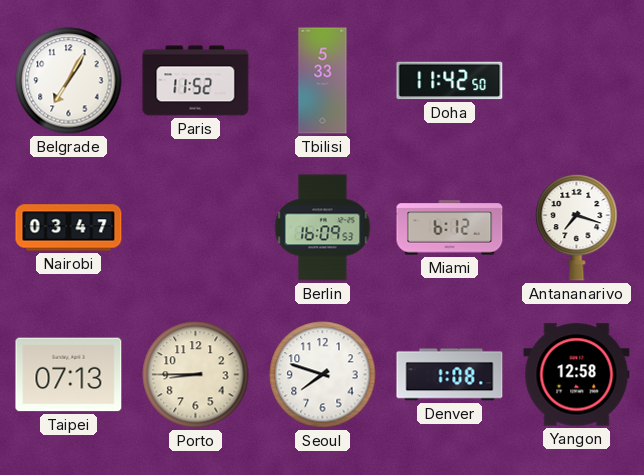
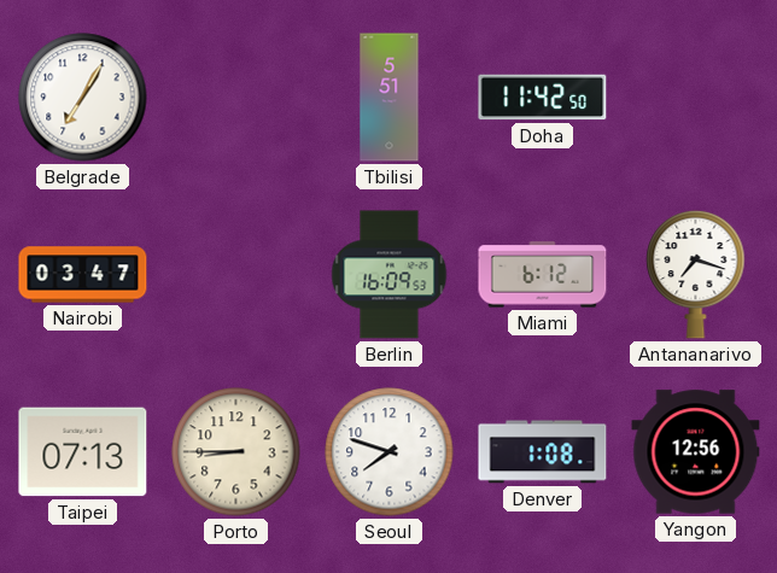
Paris: 11:52 -> none (196, 81)
Tbilisi: 5:33 -> 5:51 (390, 98)
Yangon: 12:58 -> 12:56 (696, 452)
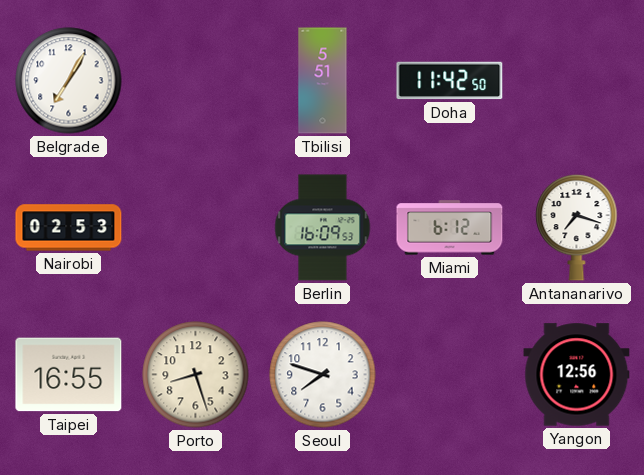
Nairobi: 03:47 -> 02:53 (69, 228)
Taipei: 07:13 -> 16:55 (69, 375)
Porto: 8:45 -> 8:27 (196, 375)
Denver: 1:08 -> none (543, 452)
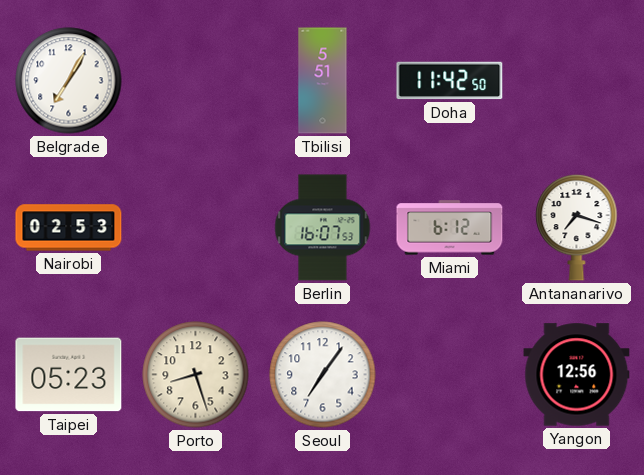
Berlin: 16:09 -> 16:07 (323, 228)
Taipei: 16:55 -> 05:23 (69, 375)
Seoul: 7:48 -> 7:06 (323, 375)
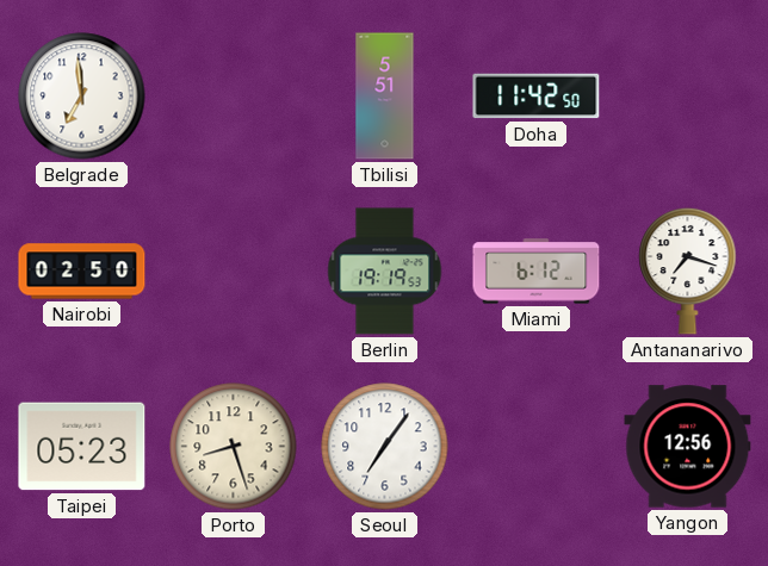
Belgrade: 7:05 -> 6:59 (82, 97)
Nairobi: 02:53 -> 02:50 (82, 272)
Berlin: 16:07 -> 19:19 (385, 272)
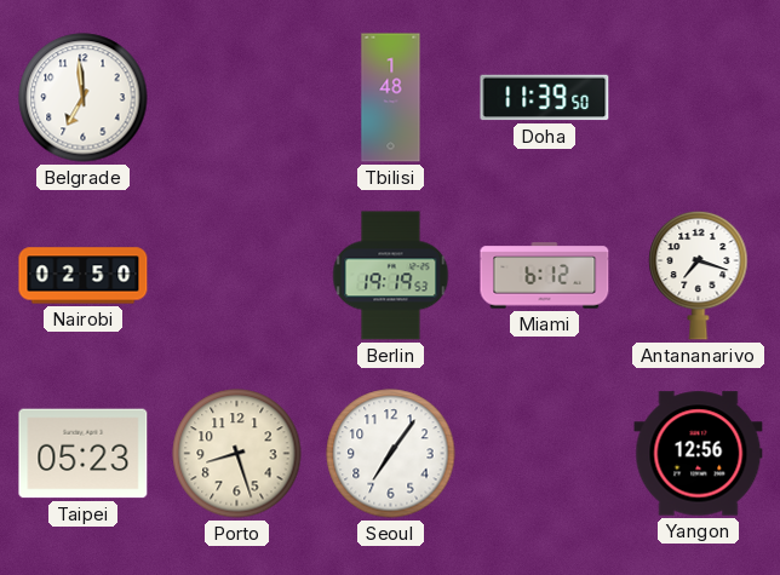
Tbilisi: 5:51 -> 1:48 (391, 98)
Doha: 11:42 -> 11:39 (545, 98)
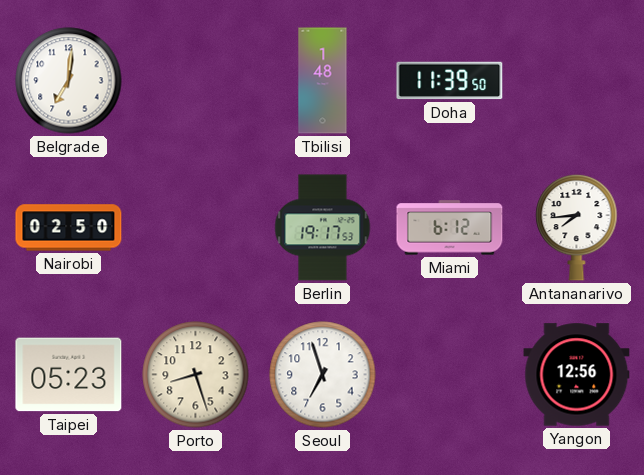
Belgrade: 6:59 -> 7:01 (69, 81)
Berlin: 19:19 -> 19:17 (323, 228)
Antananarivo: 7:18 -> 7:44 (577, 227)
Seoul: 7:06 -> 6:57 (323, 375)
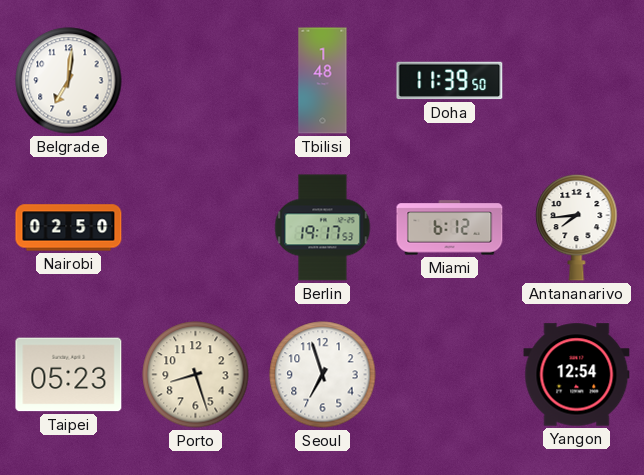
Yangon: 12:56 -> 12:54 (577, 375)
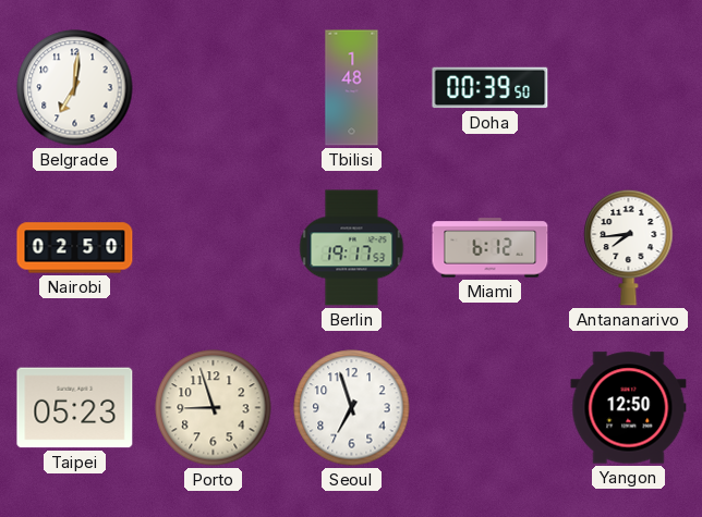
Doha: 11:39 -> 00:39 (491, 88)
Porto: 8:27 -> 8:57 (214, 408)
Yangon: 12:54 -> 12:50 (629, 408)
